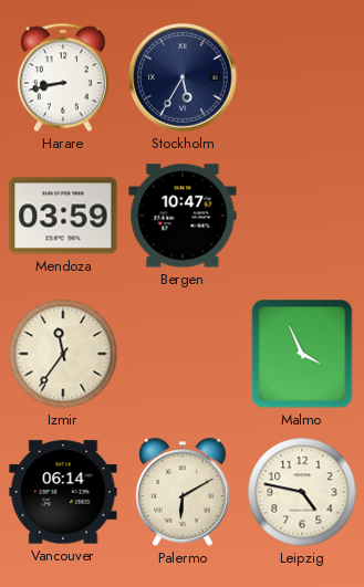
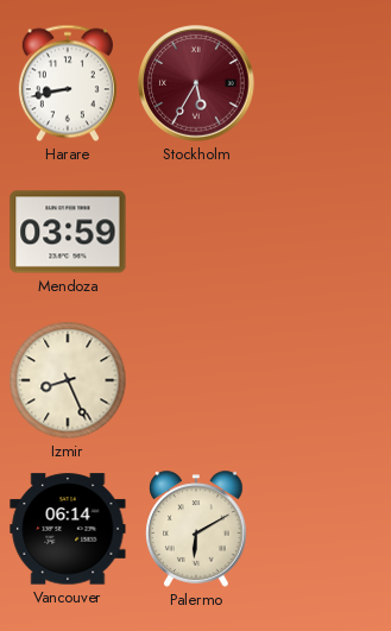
Stockholm dial: navy -> burgundy (196, 83)
Bergen: 10:47 -> none (183, 216)
Izmir: 11:36 -> 8:26 (68, 380)
Malmo: 3:56 -> none (302, 354)
Leipzig: 4:47 -> none (302, 492)
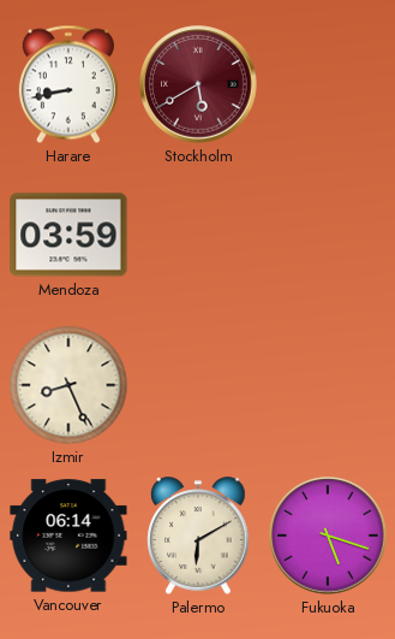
Stockholm: 5:35 -> 5:40 (198, 84)
Fukuoka: none -> 5:18 (328, 536)
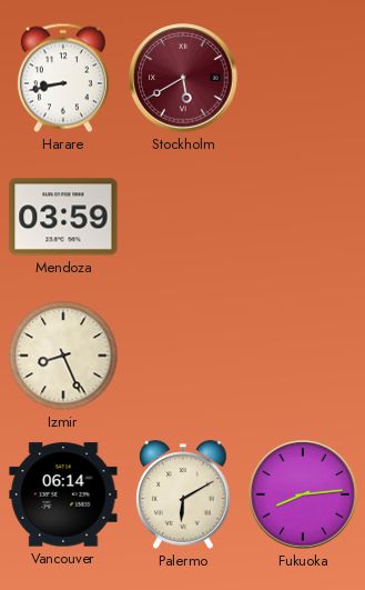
Fukuoka: 5:18 -> 8:14 (303, 494)
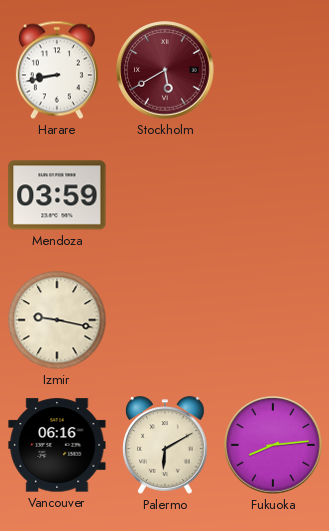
Izmir: 8:26 -> 9:17 (57, 320)
Vancouver: 06:14 -> 06:16 (57, 445)
